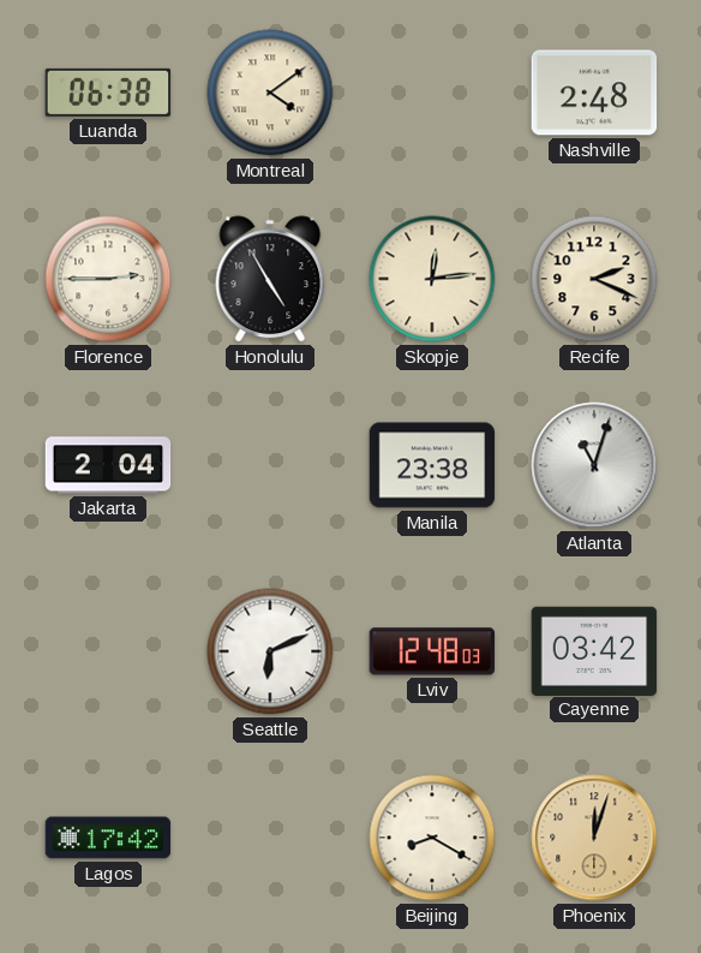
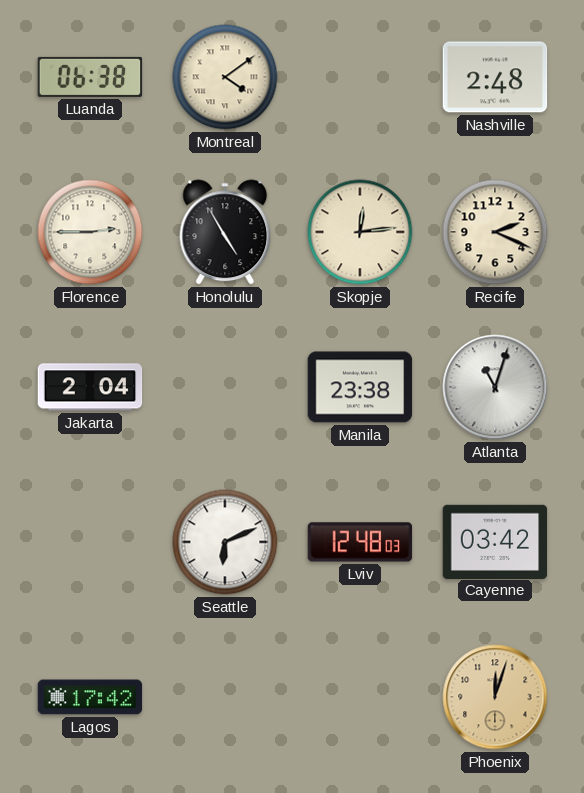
Beijing: 8:20 -> none (432, 838)
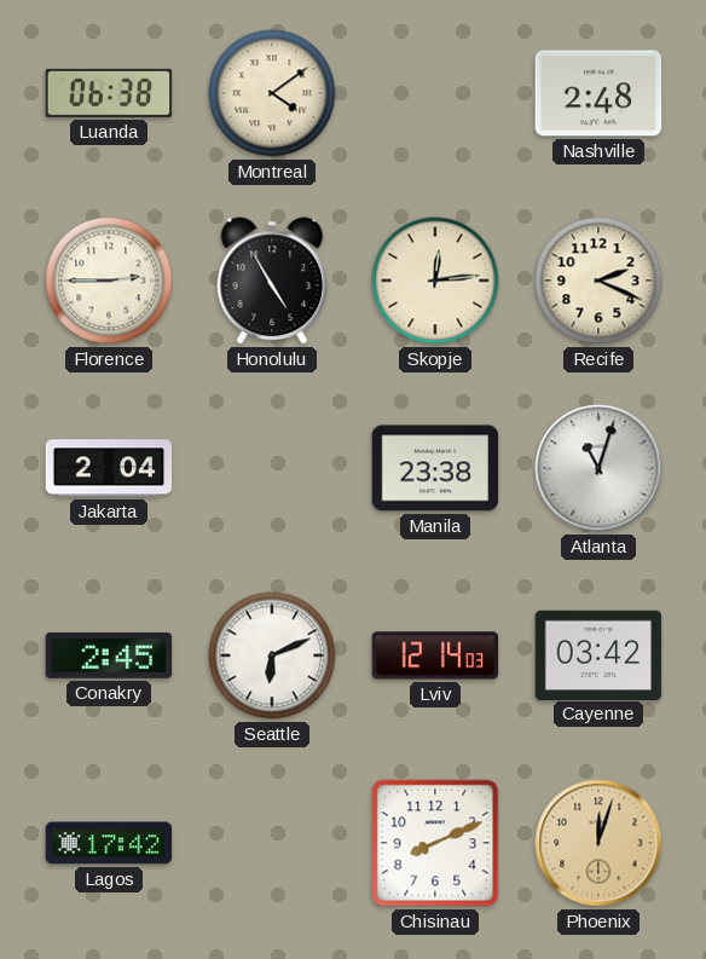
Conakry: none -> 2:45 (109, 655)
Lviv: 12:48 -> 12:14 (435, 655)
Chisinau: none -> 8:11 (435, 843)
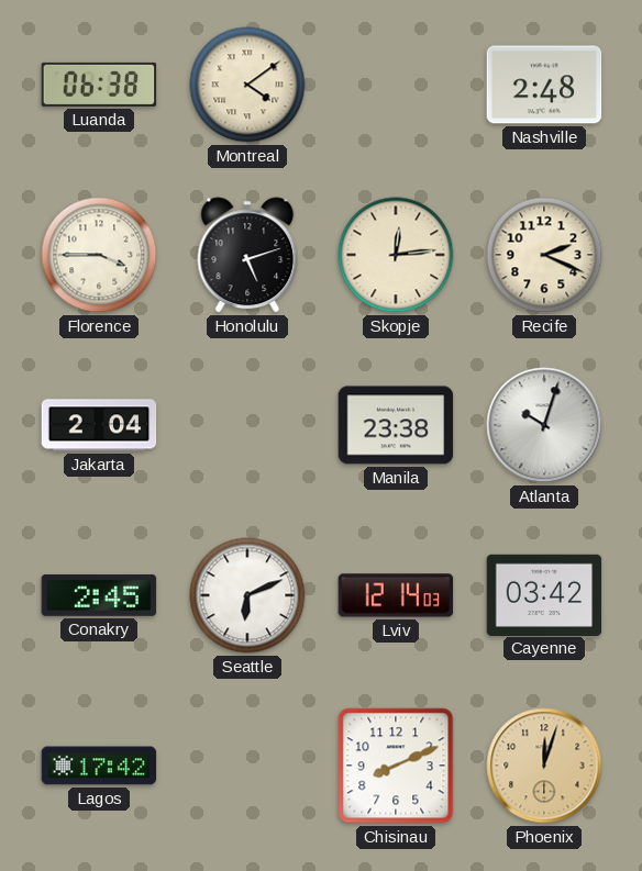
Florence: 2:45 -> 3:45 (99, 255)
Honolulu: 4:55 -> 5:12 (247, 255)
Atlanta: 11:03 -> 10:03 (544, 425)
